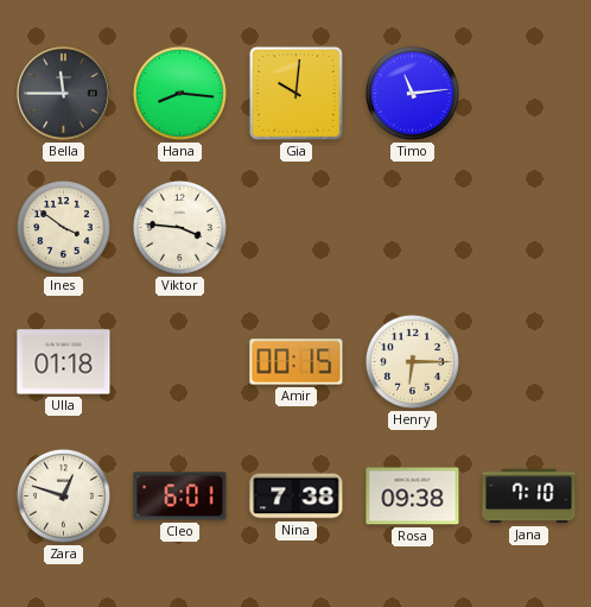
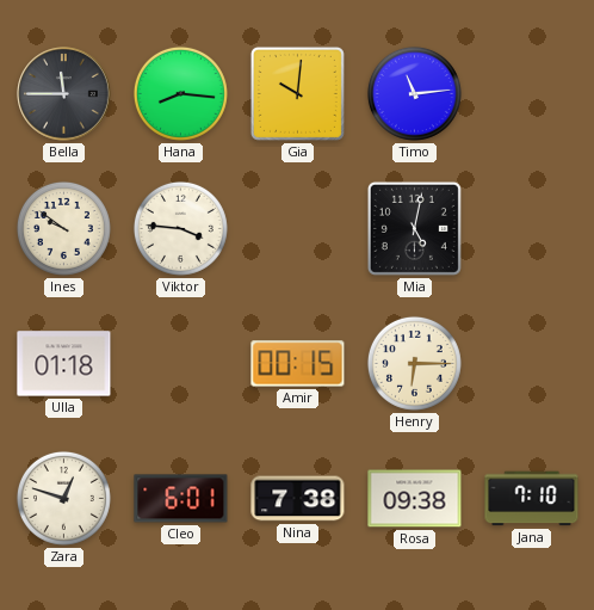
Ines: 3:51 -> 9:51 (63, 228)
Mia: none -> 5:02 (414, 228)
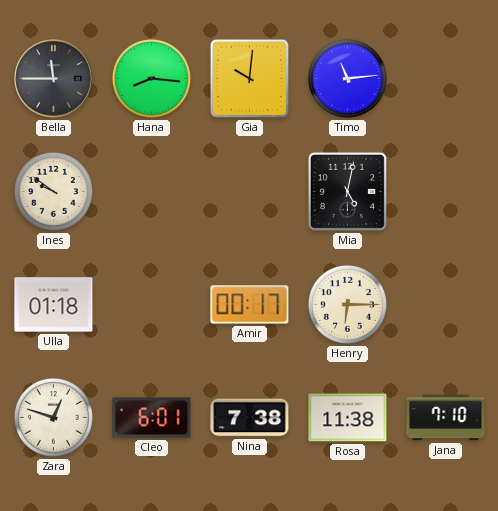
Viktor: 3:46 -> none (180, 228)
Amir: 00:15 -> 00:17 (250, 305)
Rosa: 09:38 -> 11:38 (348, 418)
